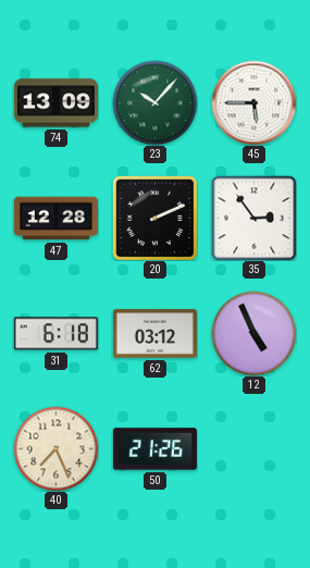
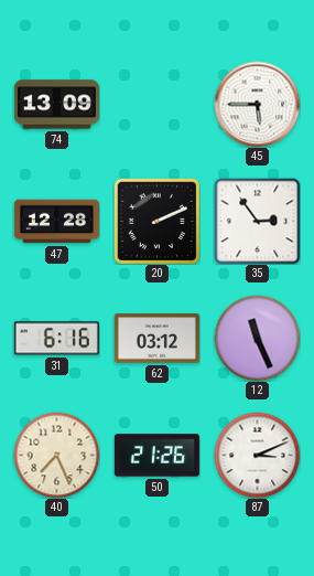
23: 10:07 -> none (154, 102)
31: 6:18 -> 6:16 (56, 339)
12: 4:56 -> 11:26 (257, 338)
87: none -> 3:11 (257, 455)
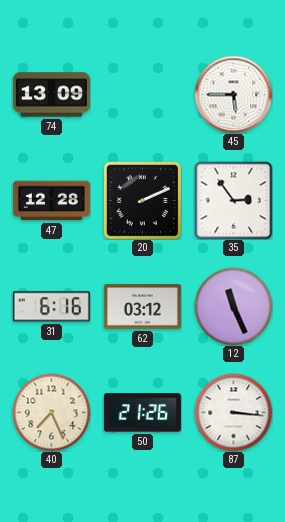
87: 3:11 -> 3:16 (233, 412)
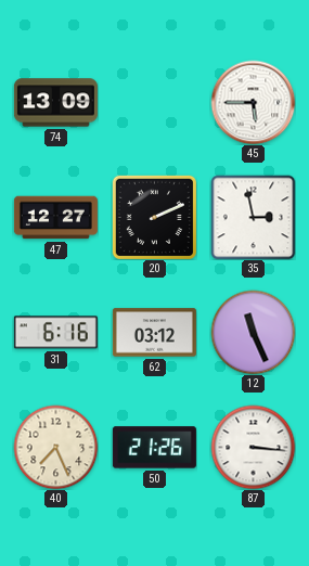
47: 12:28 -> 12:27 (55, 218)
35: 2:54 -> 2:58 (253, 217)
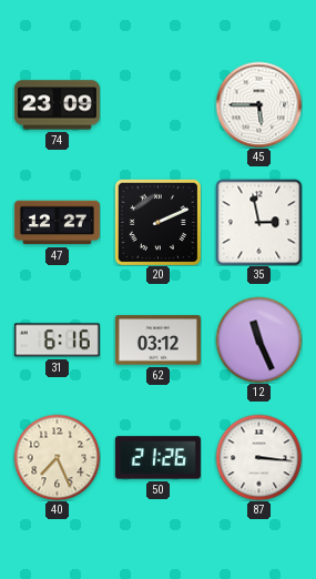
74: 13:09 -> 23:09 (57, 105)
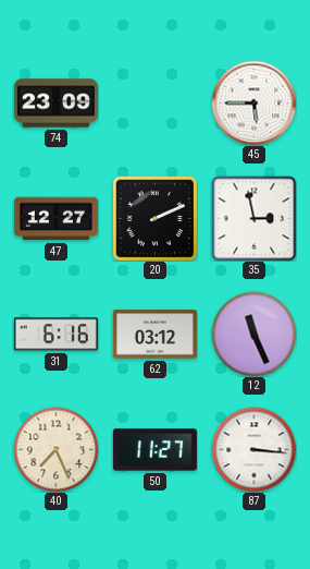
50: 21:26 -> 11:27 (154, 450)
